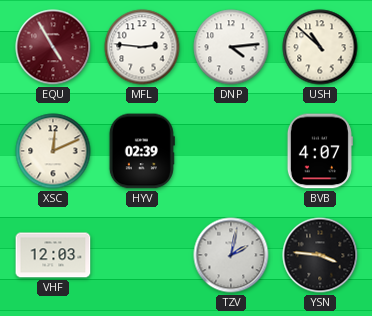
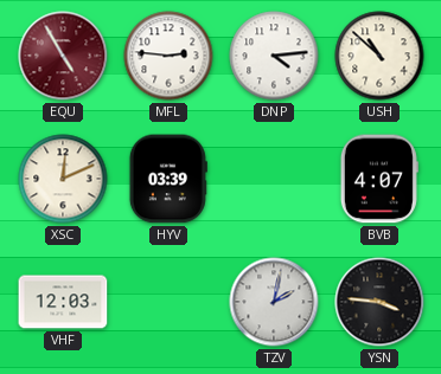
HYV: 02:39 -> 03:39 (168, 179)
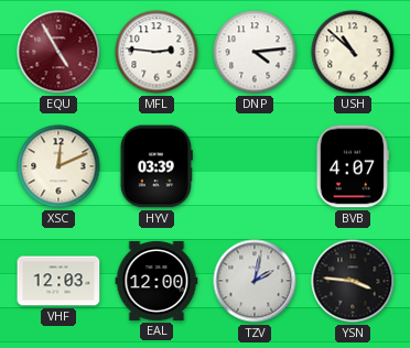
EAL: none -> 12:00 (157, 281)
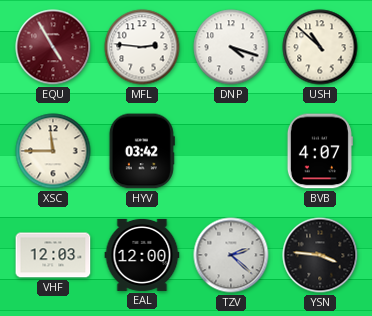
DNP: 4:14 -> 4:18 (231, 47)
XSC: 12:11 -> 11:45 (53, 151)
HYV: 03:39 -> 03:42 (142, 151)
TZV: 2:02 -> 2:22 (231, 255)
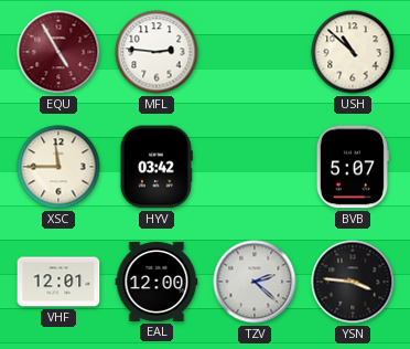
DNP: 4:18 -> none (231, 47)
BVB: 4:07 -> 5:07 (353, 167)
VHF: 12:03 -> 12:01 (58, 282)
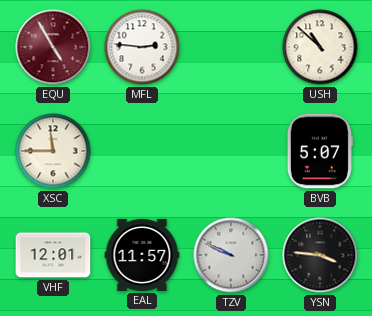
HYV: 03:42 -> none (157, 167)
EAL: 12:00 -> 11:57 (142, 255)
TZV: 2:22 -> 9:49 (231, 255)
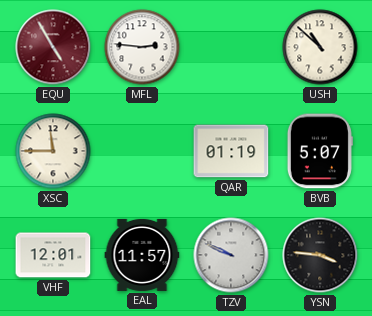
QAR: none -> 01:19 (231, 151)
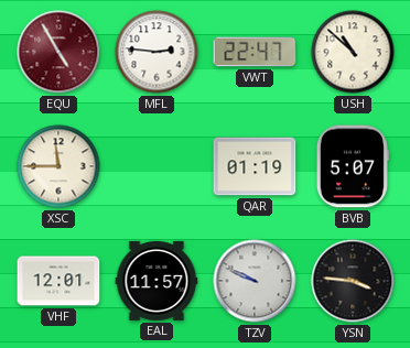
VWT: none -> 22:47 (255, 52)
